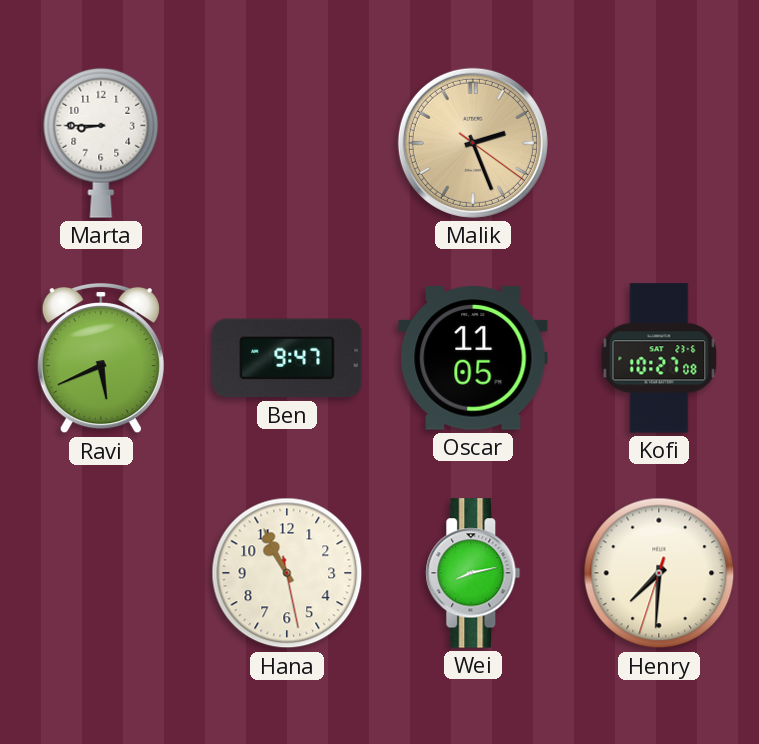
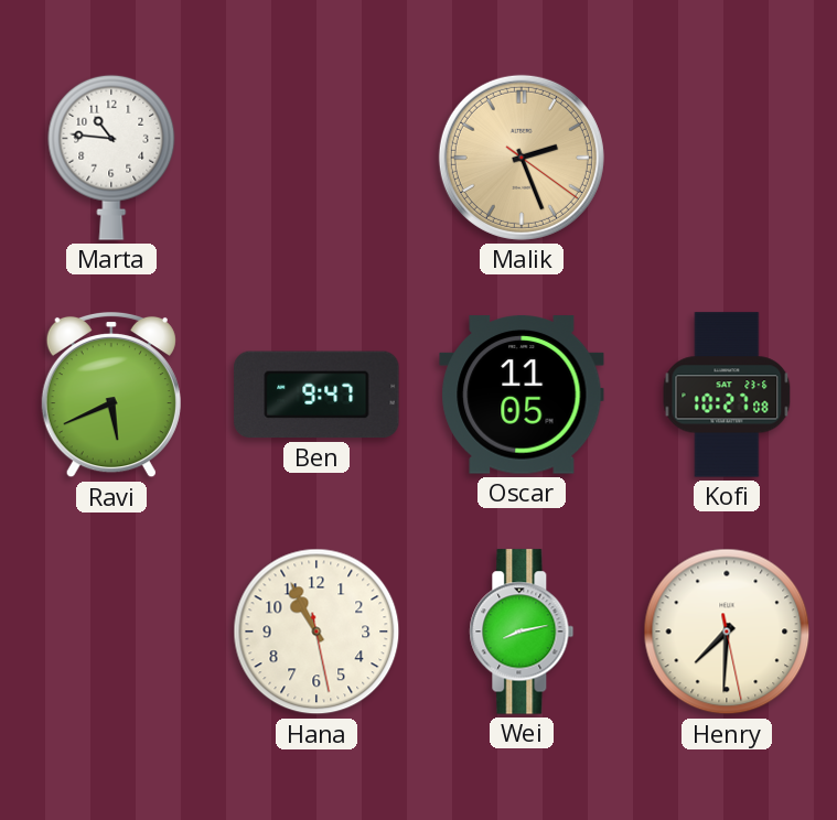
Marta: 8:45 -> 10:46 (111, 158)
Henry: 7:30:33 -> 7:30:28 (727, 632)
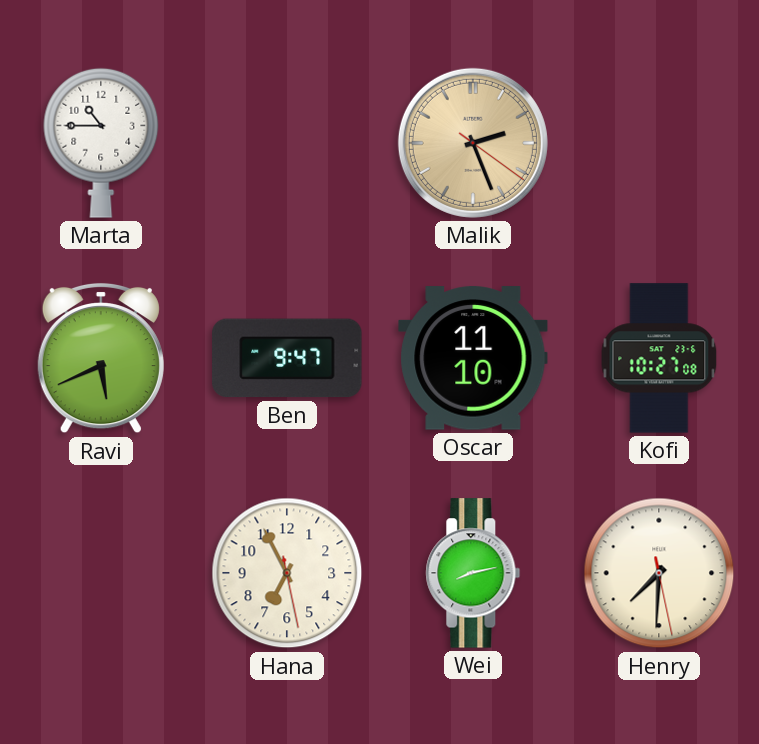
Marta: 10:46 -> 10:45 (101, 143)
Oscar: 11:05 -> 11:10 (473, 358)
Hana: 10:55 -> 6:55 (287, 573)
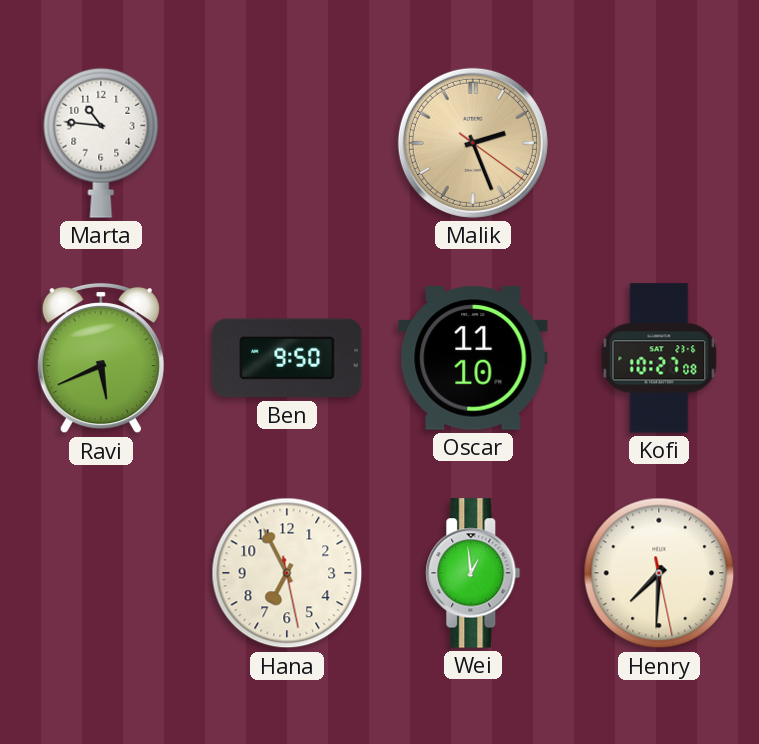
Marta: 10:45 -> 10:46 (101, 143)
Ben: 9:47 -> 9:50 (287, 358)
Wei: 8:13 -> 12:59 (473, 573)
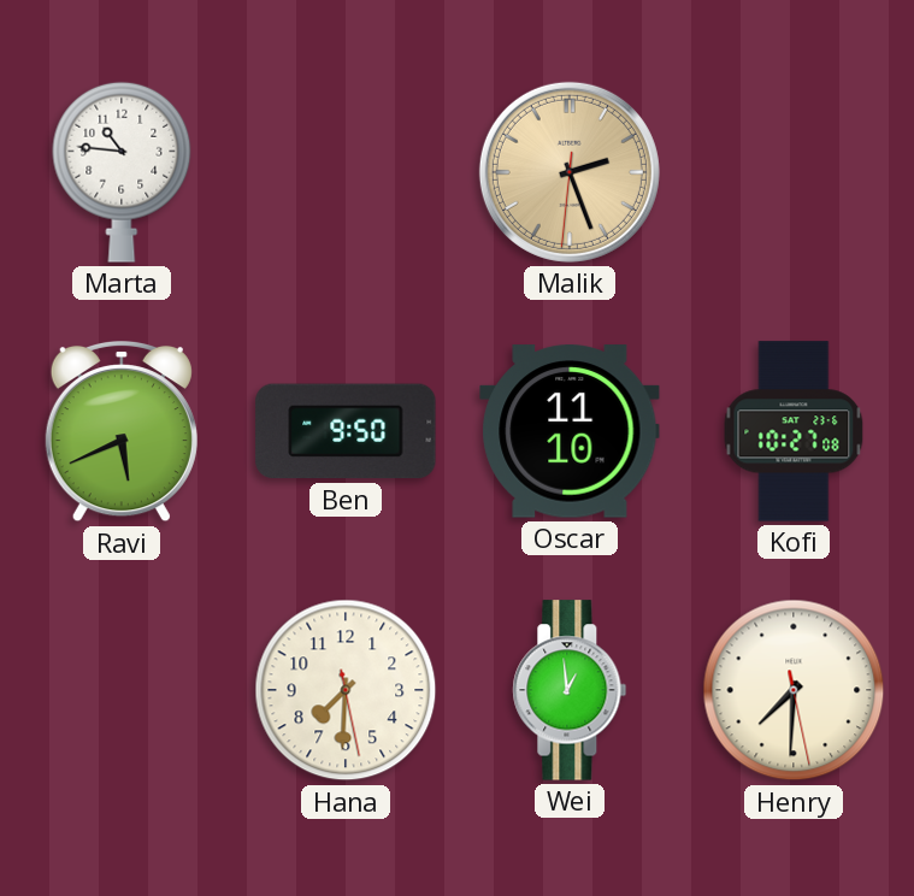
Malik: 2:26:21 -> 2:26:31 (570, 172)
Hana: 6:55 -> 7:30 (346, 690)
